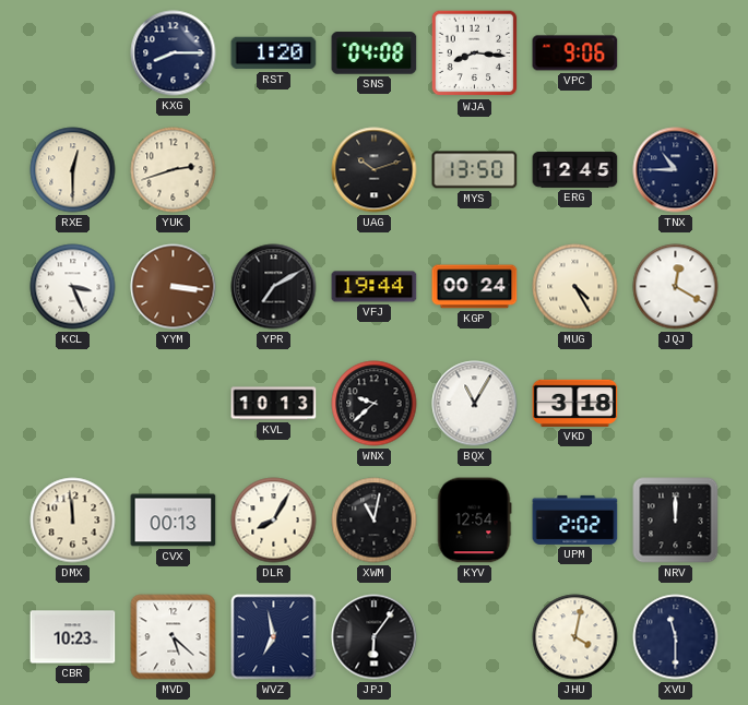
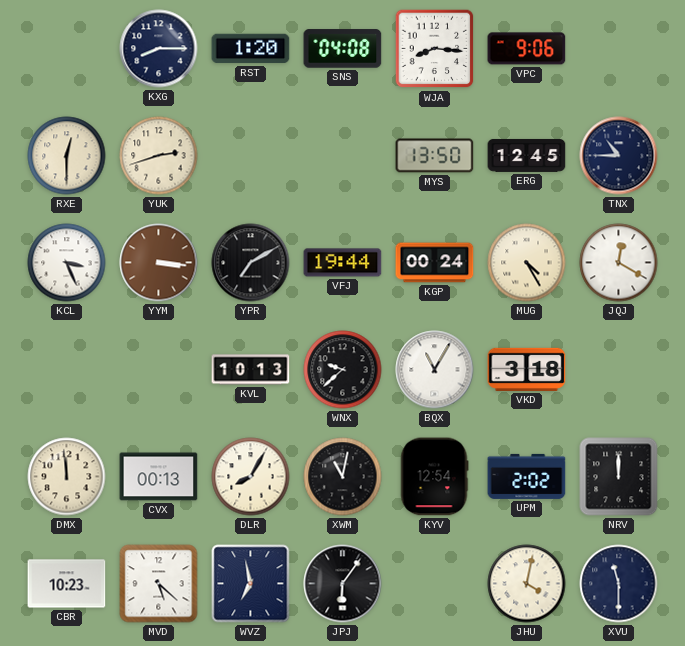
UAG: 10:12 -> none (375, 170)
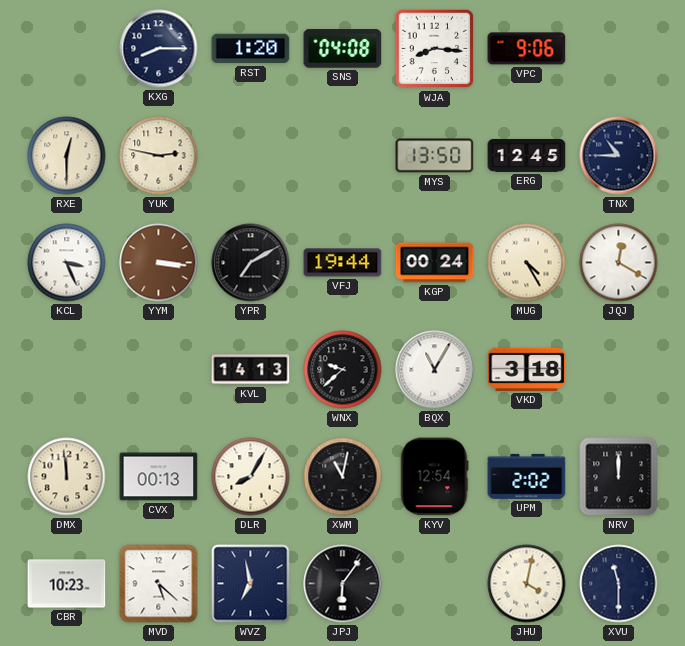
YUK: 2:42 -> 2:47 (159, 156)
KVL: 10:13 -> 14:13 (251, 370)
